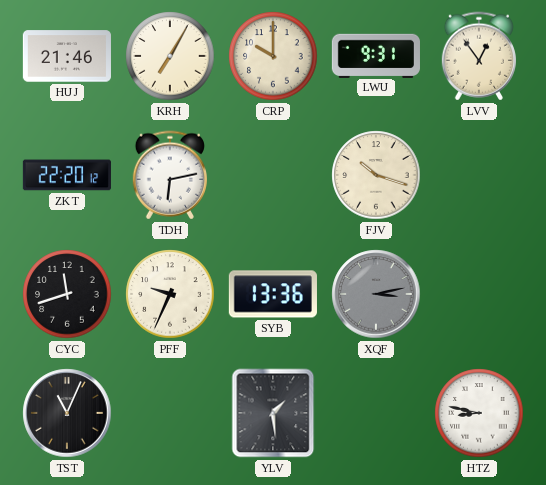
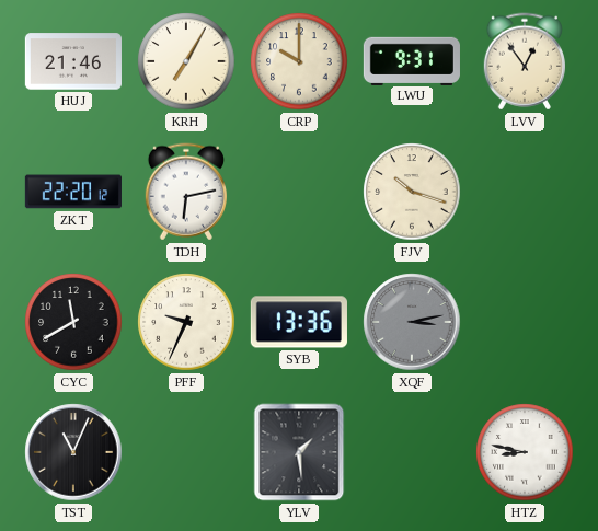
CYC: 11:42 -> 11:40 (73, 322)
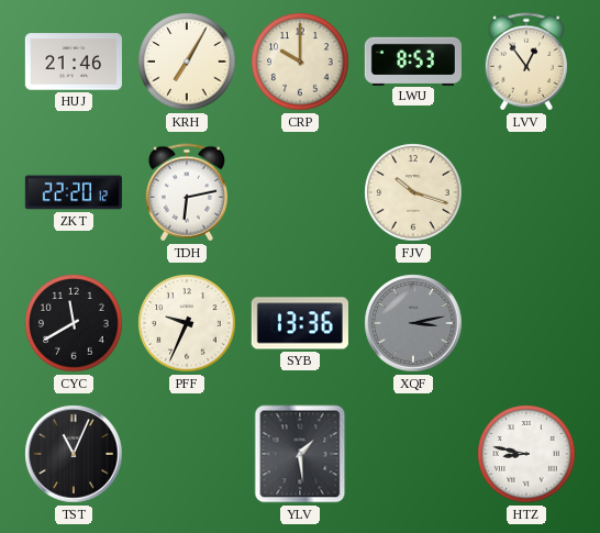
LWU: 9:31 -> 8:53 (413, 60)
